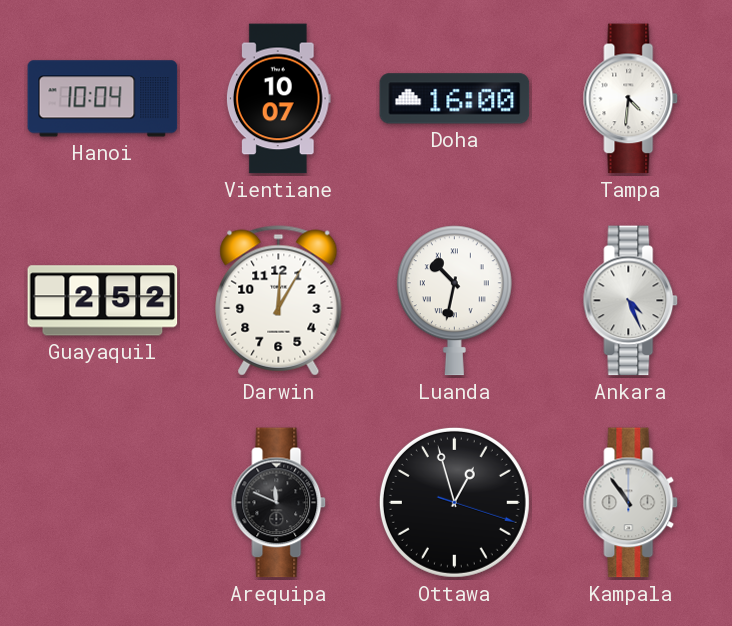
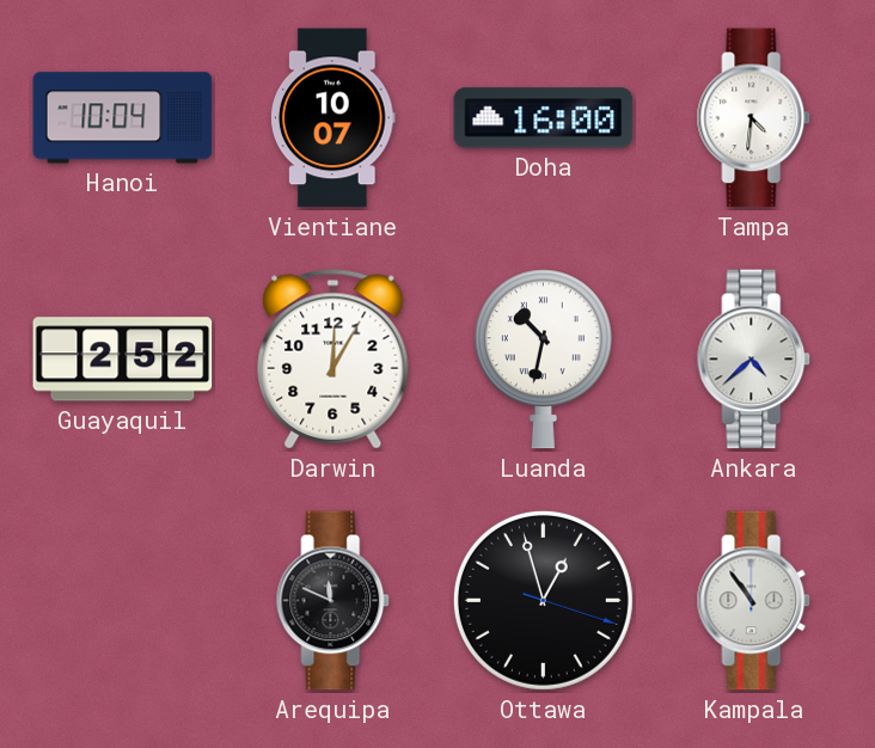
Ankara: 4:26 -> 4:38 (754, 360)
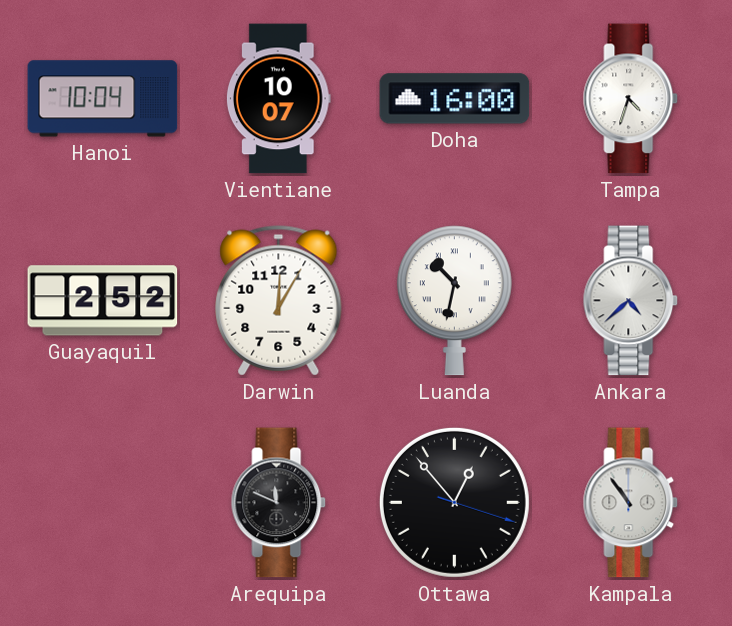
Tampa: 4:31 -> 4:33 (631, 99)
Ottawa: 12:57 -> 12:53 (454, 502)
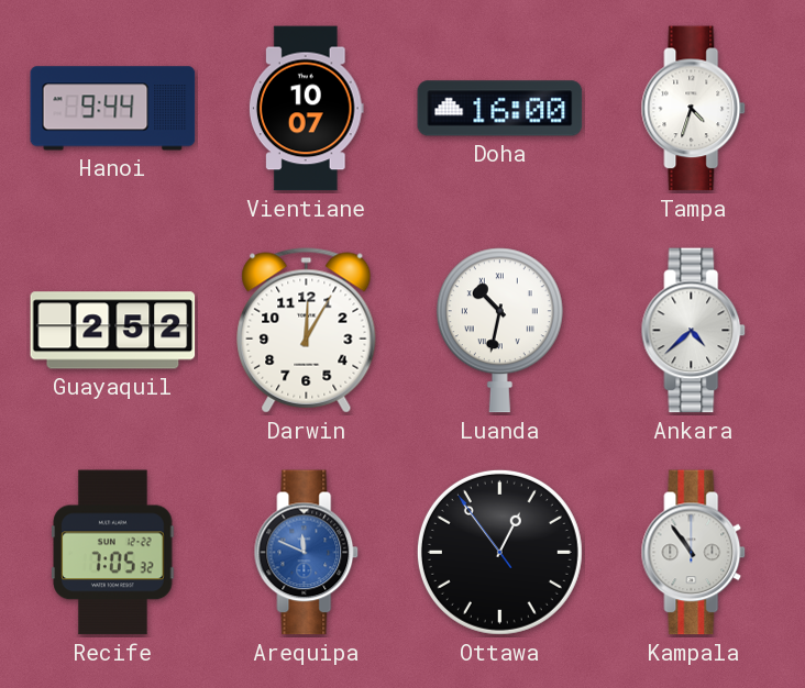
Hanoi: 10:04 -> 9:44 (113, 109)
Recife: none -> 7:05 (113, 553)
Arequipa dial: black -> blue (307, 553)
Ottawa: 12:53:18 -> 12:53:54 (499, 552)
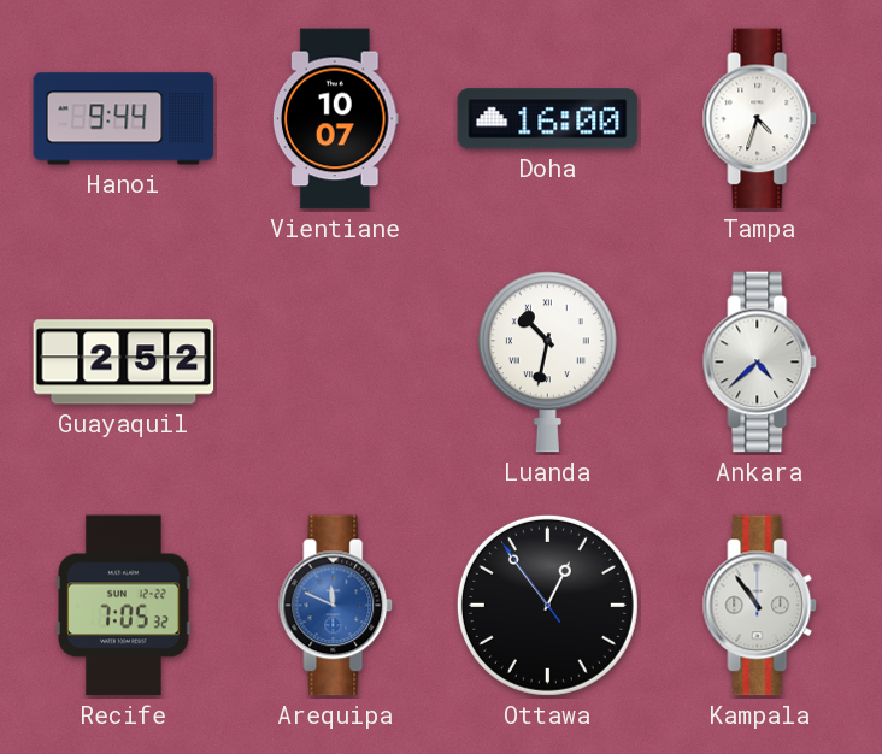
Darwin: 12:05 -> none (307, 331)
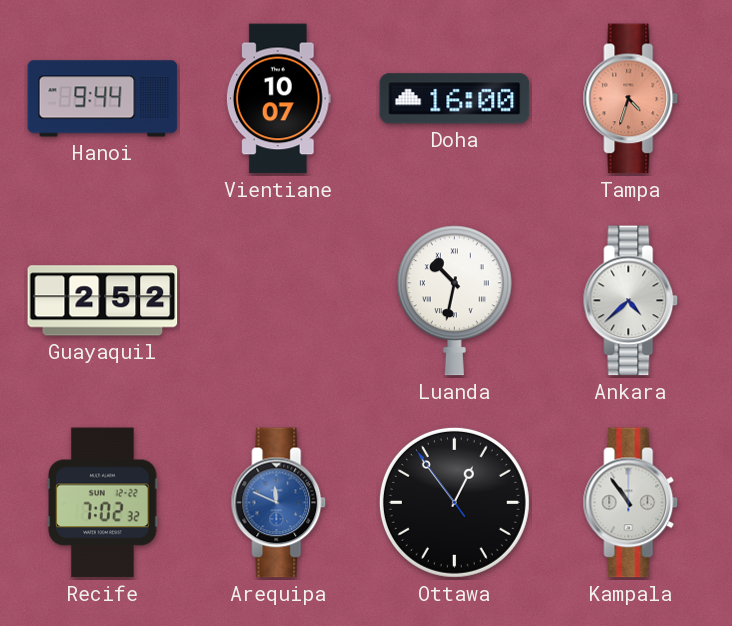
Tampa dial: white -> salmon (631, 99)
Recife: 7:05 -> 7:02 (103, 503)
